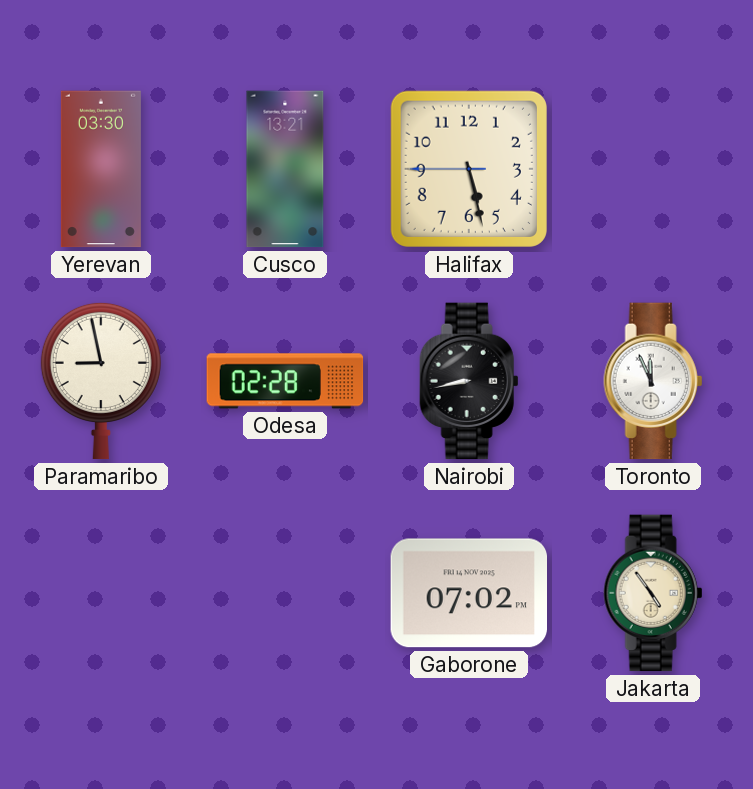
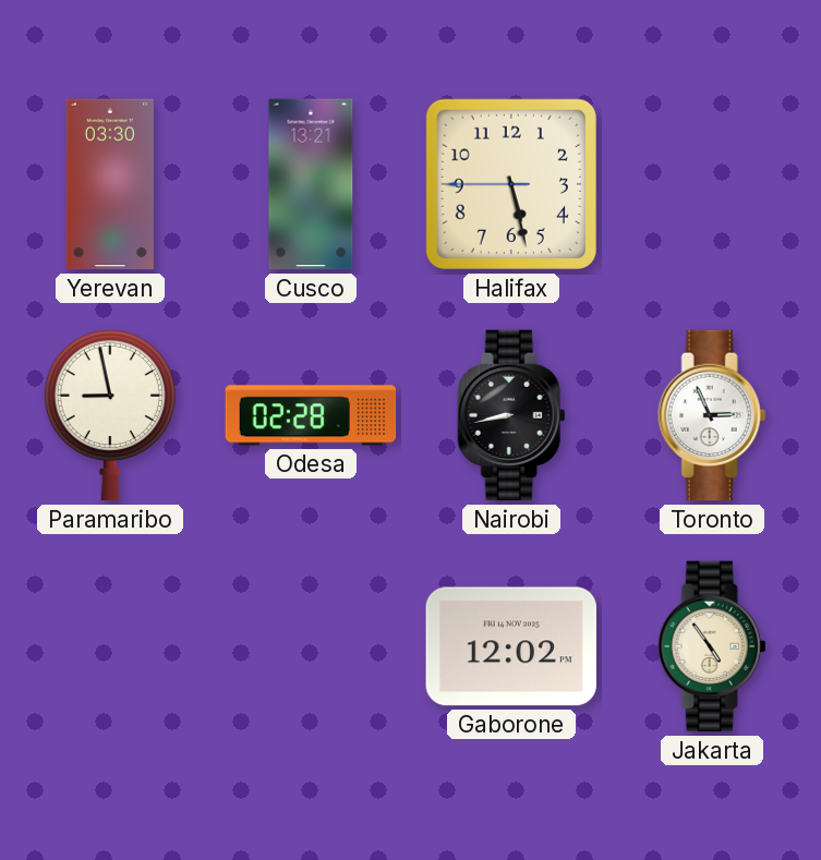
Toronto: 11:56 -> 2:56 (712, 415)
Gaborone: 07:02 -> 12:02 (511, 646)
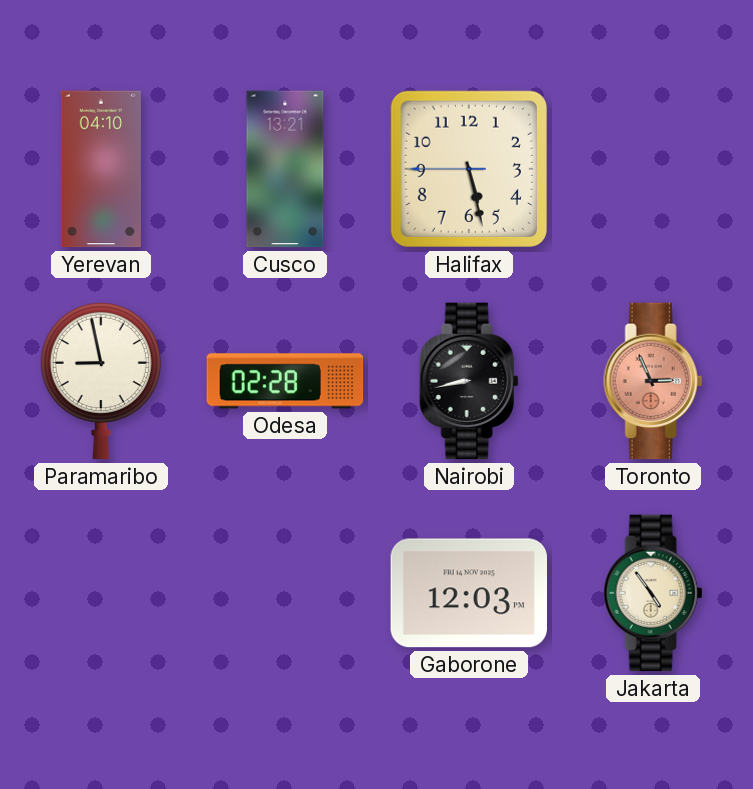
Yerevan: 03:30 -> 04:10 (101, 169)
Toronto dial: white -> salmon (653, 381)
Gaborone: 12:02 -> 12:03 (469, 593)
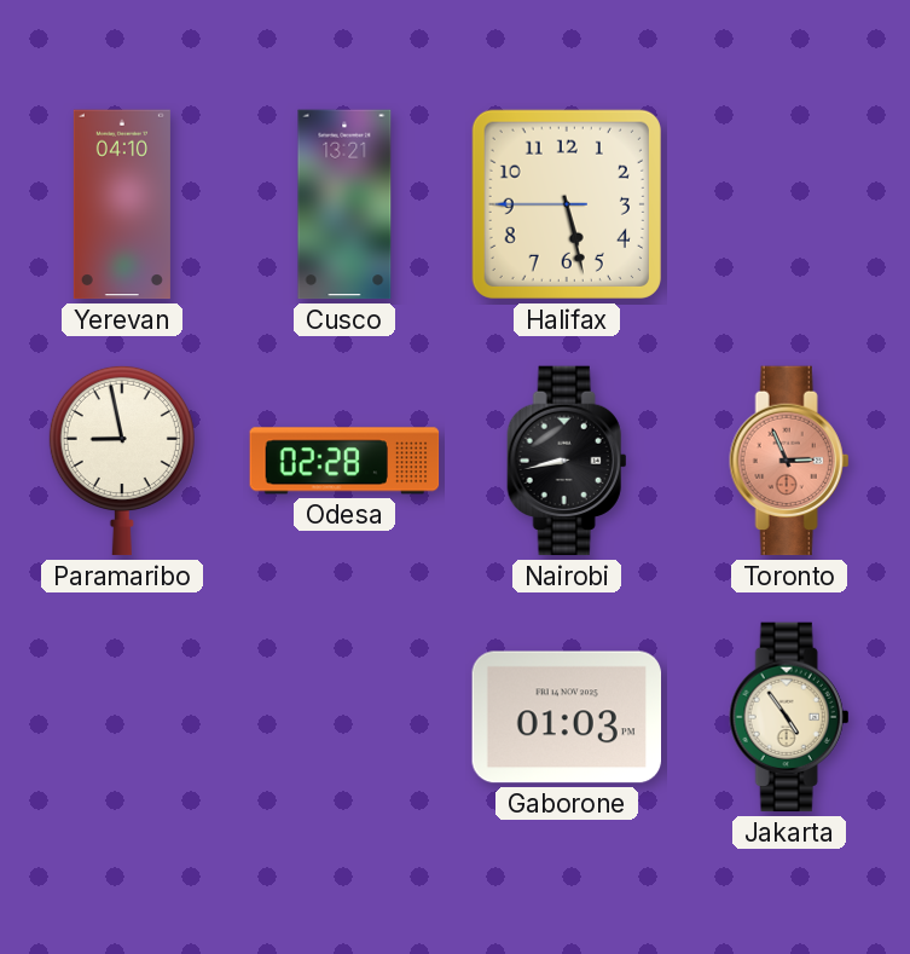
Gaborone: 12:03 -> 01:03 (567, 717)
